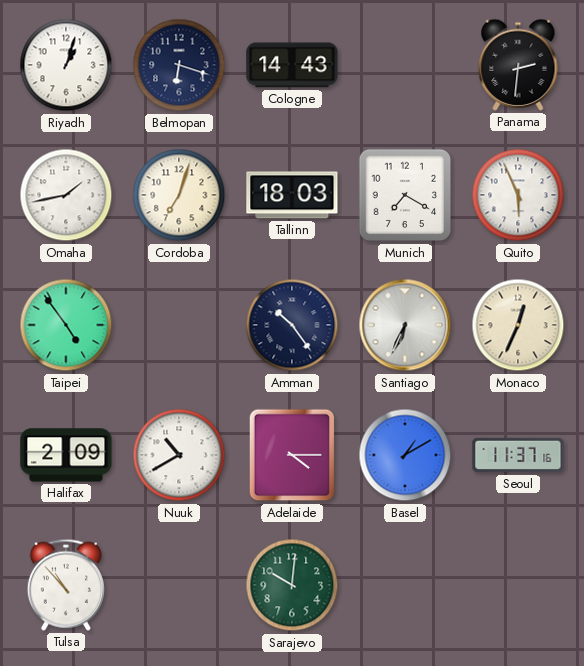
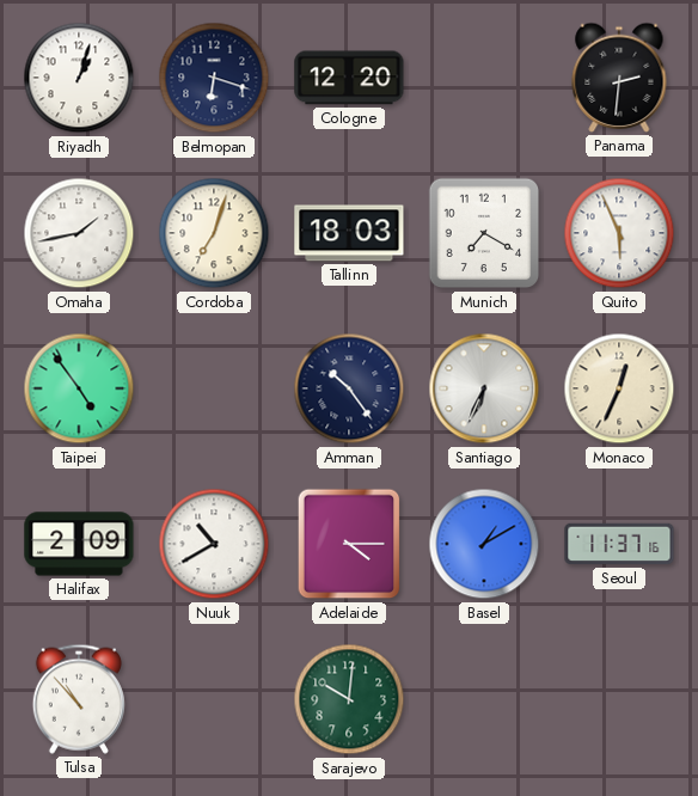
Cologne: 14:43 -> 12:20 (349, 78)
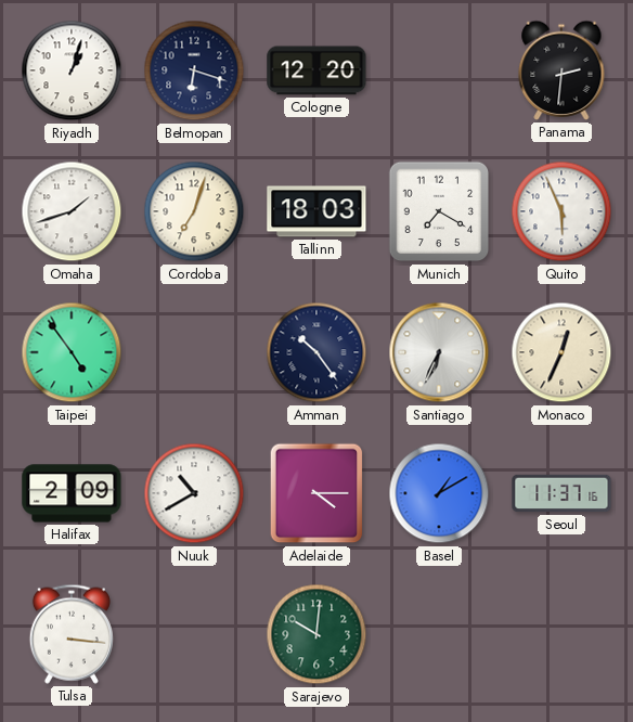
Omaha: 1:43 -> 1:42 (72, 211)
Tulsa: 10:53 -> 3:16 (72, 634)
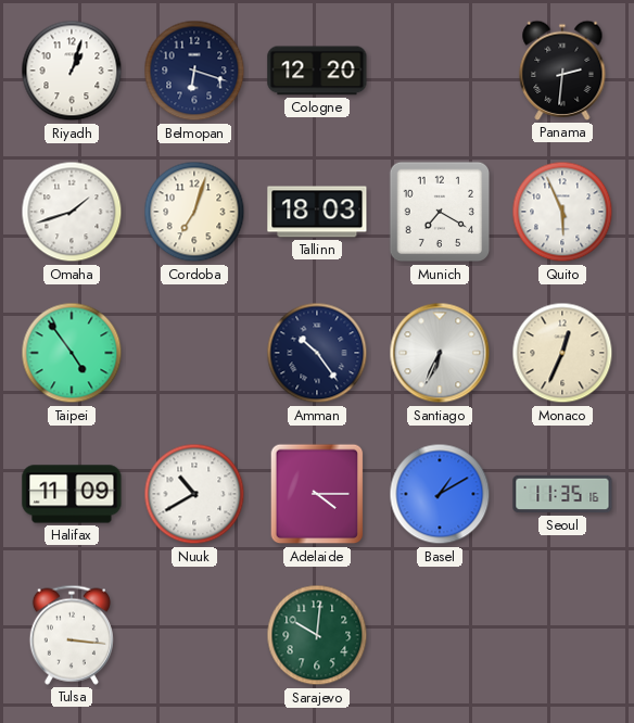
Halifax: 2:09 -> 11:09 (72, 494)
Seoul: 11:37 -> 11:35 (562, 494)
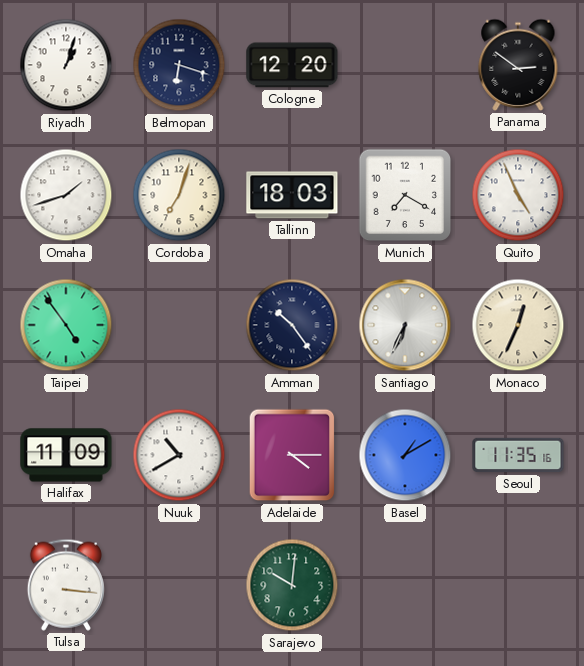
Panama: 2:31 -> 2:51 (518, 65)
Quito: 5:56 -> 4:56 (518, 195)
